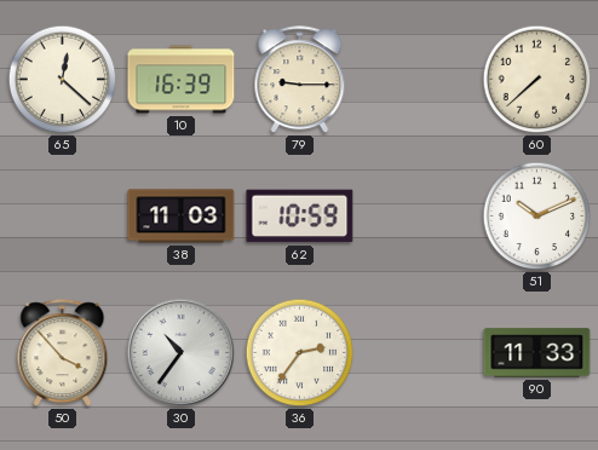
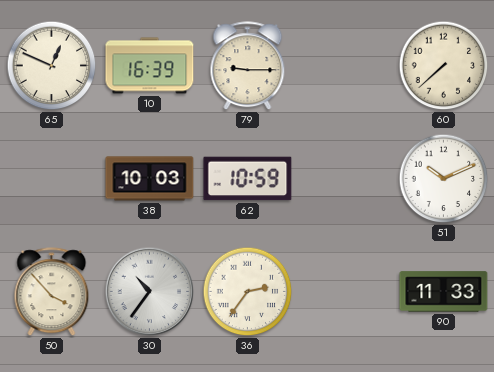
65: 12:22 -> 12:49 (52, 66)
38: 11:03 -> 10:03 (150, 179)
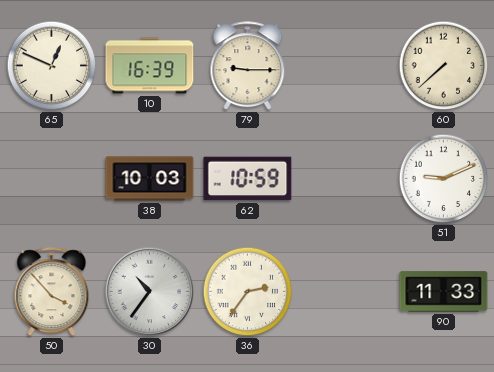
51: 10:11 -> 9:11 (444, 179)
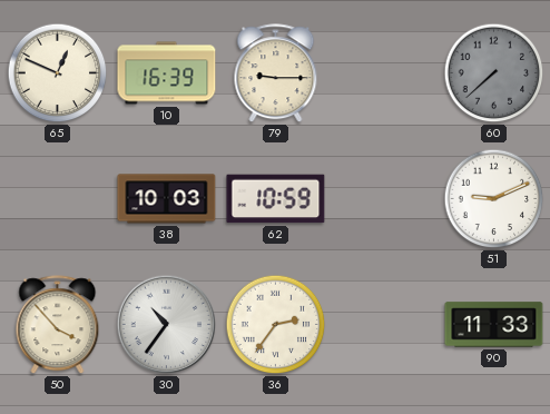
60 dial: cream -> grey (494, 73)
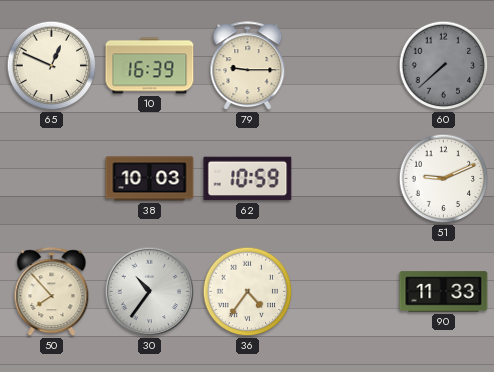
50: 3:53 -> 7:53 (52, 292)
36: 2:36 -> 4:36 (248, 292)
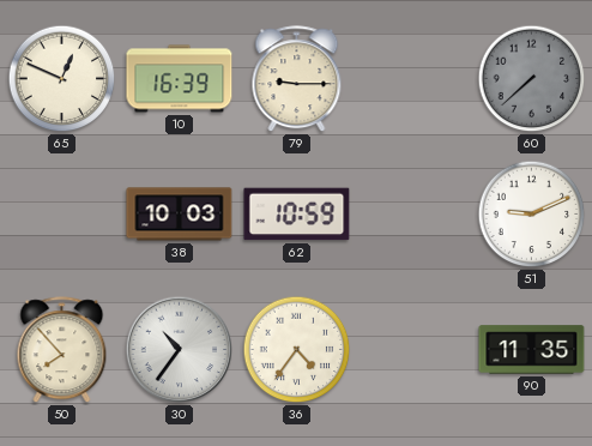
90: 11:33 -> 11:35 (532, 350)
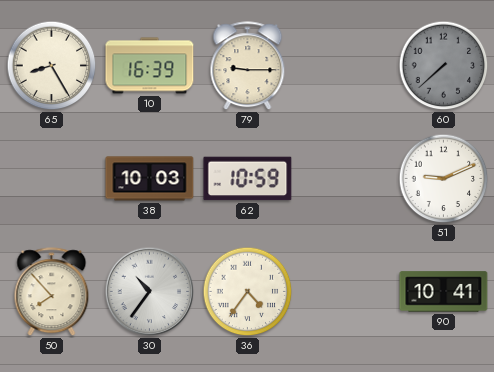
65: 12:49 -> 8:25 (52, 66)
90: 11:35 -> 10:41 (444, 292)
